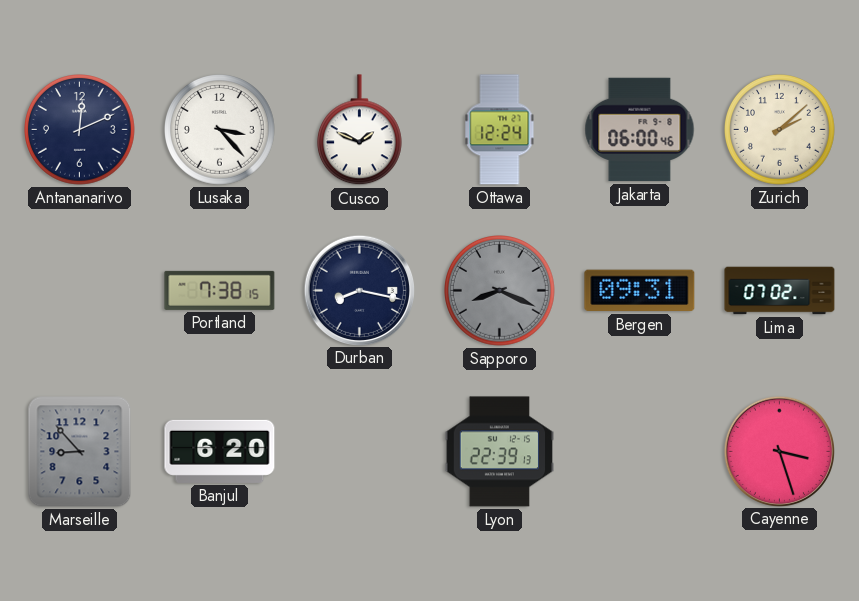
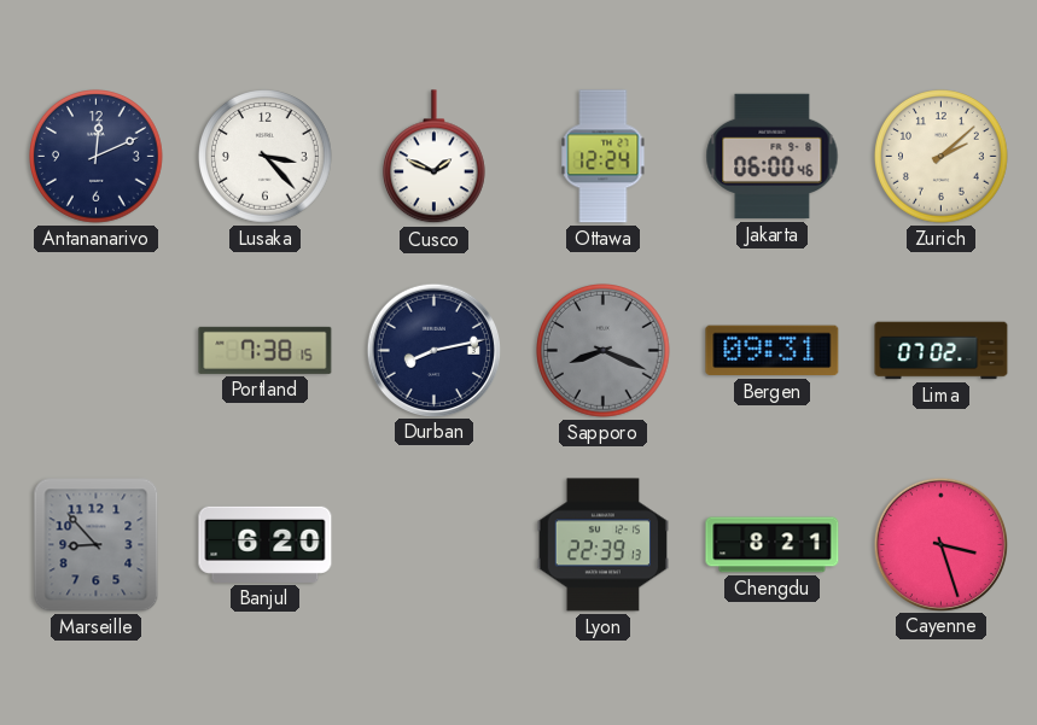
Durban: 8:17 -> 8:13 (433, 350)
Chengdu: none -> 8:21 (773, 545)
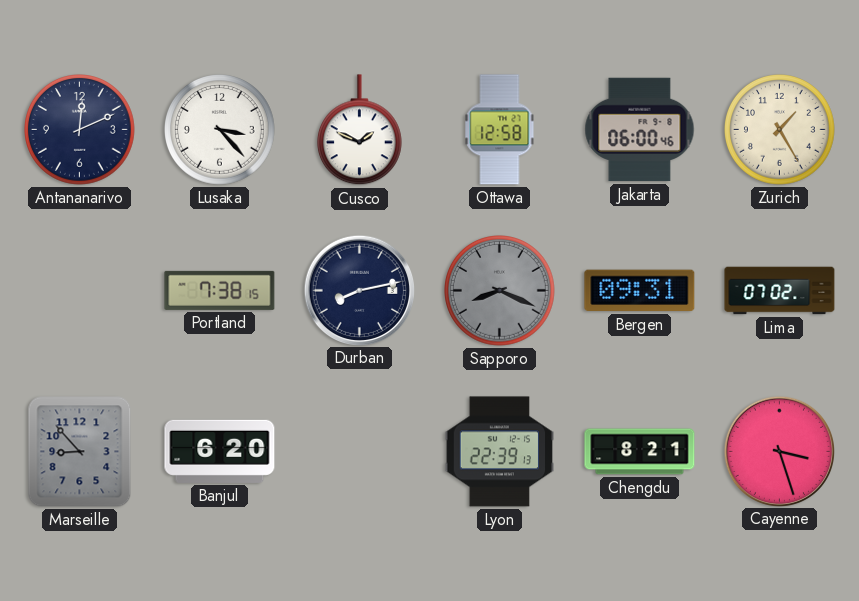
Ottawa: 12:24 -> 12:58 (500, 130)
Zurich: 2:08 -> 1:25 (780, 130)
